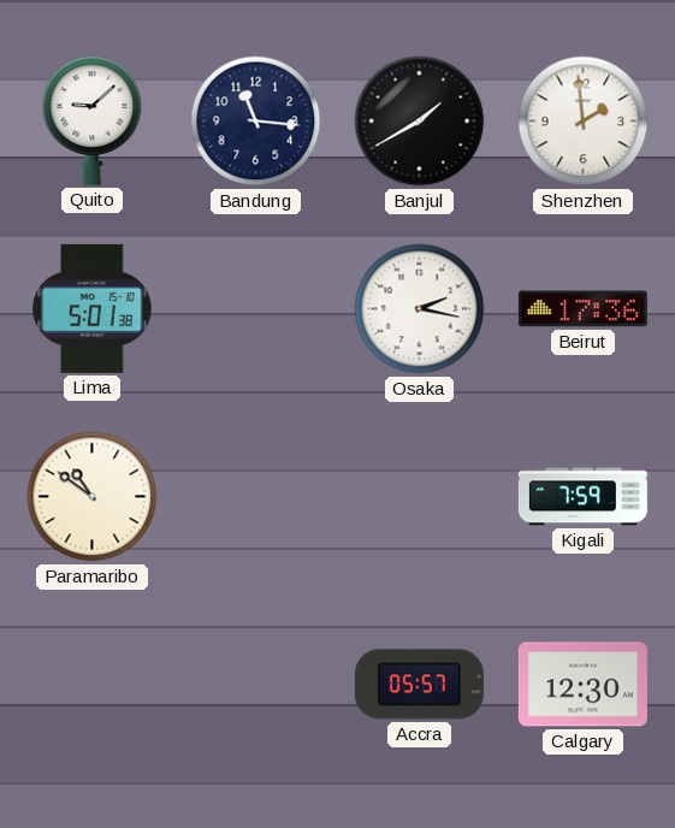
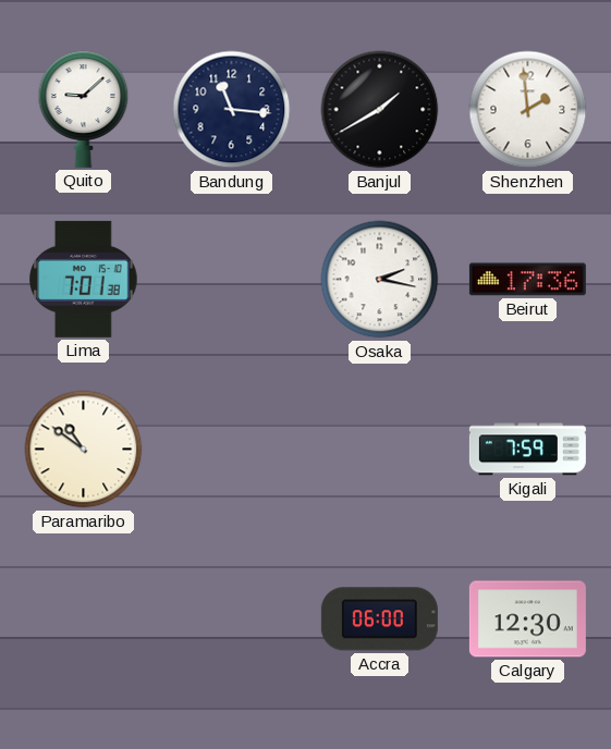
Lima: 5:01 -> 7:01 (84, 279)
Accra: 05:57 -> 06:00 (379, 619)
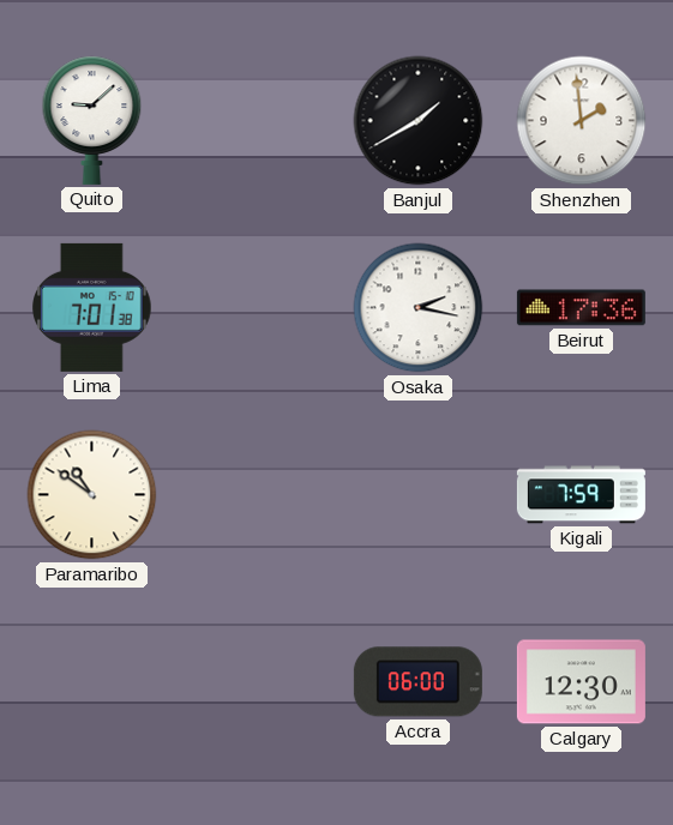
Bandung: 11:16 -> none (232, 110)
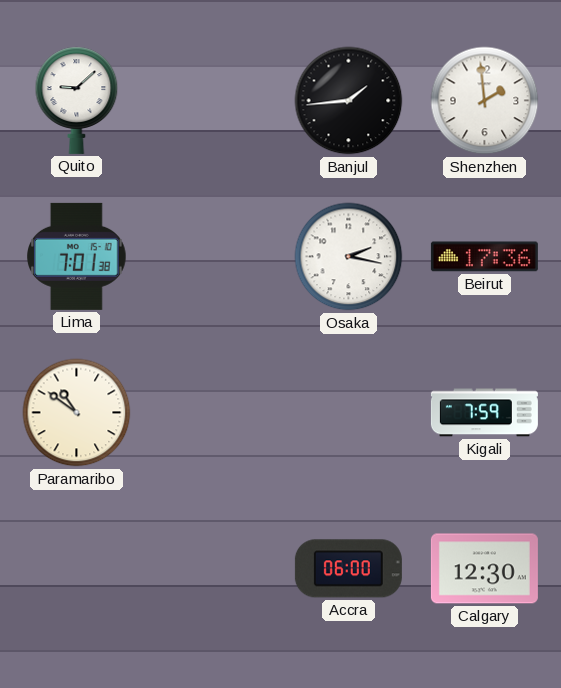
Banjul: 1:40 -> 1:44 (349, 101)
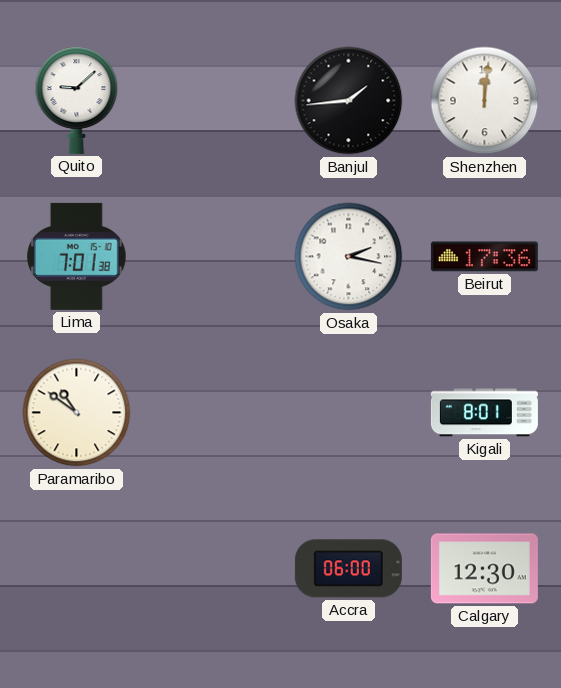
Shenzhen: 1:59 -> 12:01 (485, 101)
Kigali: 7:59 -> 8:01 (484, 413)
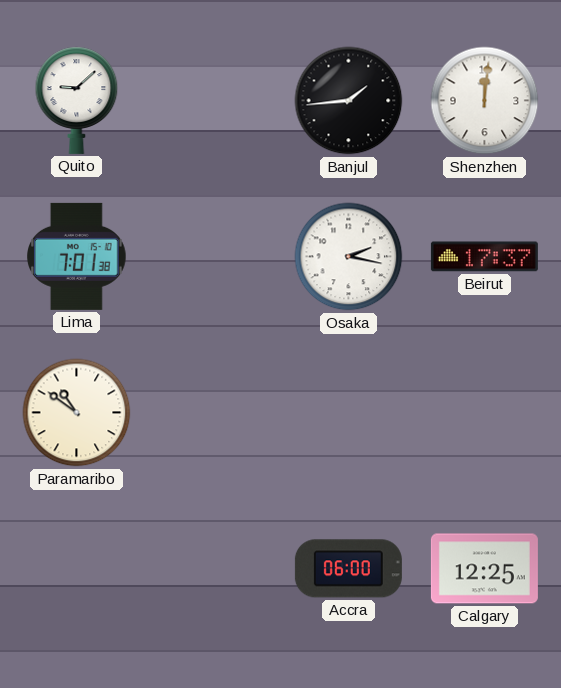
Beirut: 17:36 -> 17:37 (484, 257)
Kigali: 8:01 -> none (484, 413)
Calgary: 12:30 -> 12:25 (484, 569)
